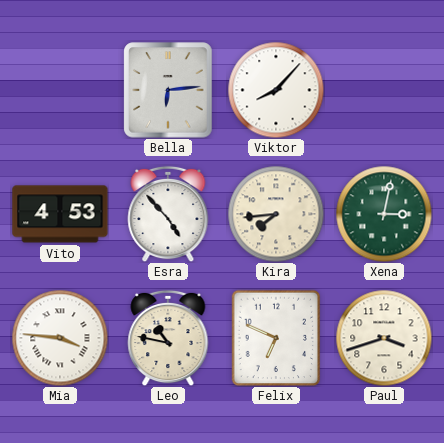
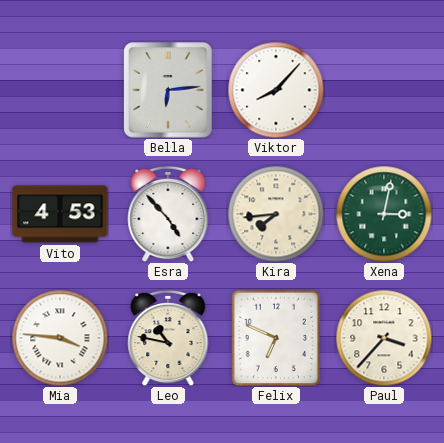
Paul: 3:42 -> 3:37 (384, 338)
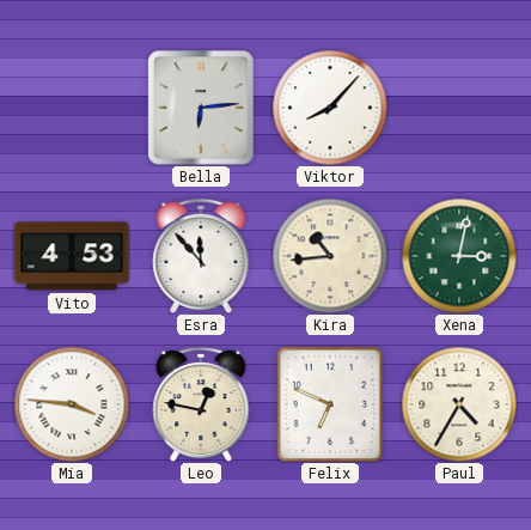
Esra: 4:53 -> 11:53 (201, 256)
Kira: 7:44 -> 10:44 (330, 256)
Leo: 10:47 -> 12:47 (201, 404)
Paul: 3:37 -> 4:35 (459, 404)
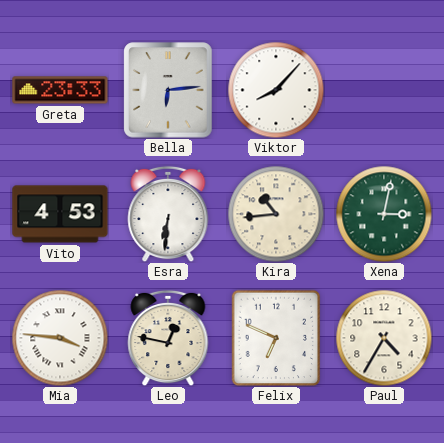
Greta: none -> 23:33 (60, 90)
Esra: 11:53 -> 6:31 (168, 214)
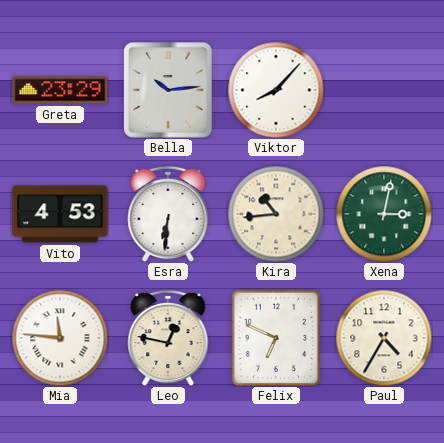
Greta: 23:33 -> 23:29 (60, 90)
Bella: 6:14 -> 10:14 (168, 90)
Mia: 3:46 -> 11:46 (60, 338)
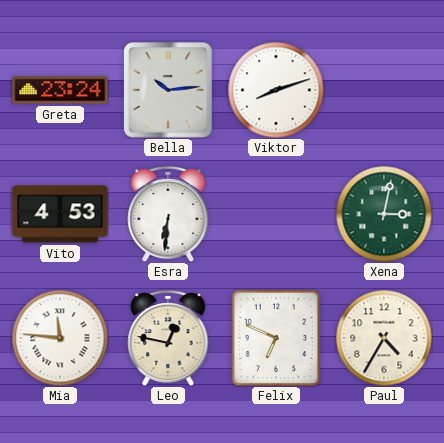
Greta: 23:29 -> 23:24 (60, 90)
Viktor: 8:07 -> 8:12 (276, 90)
Kira: 10:44 -> none (276, 214)
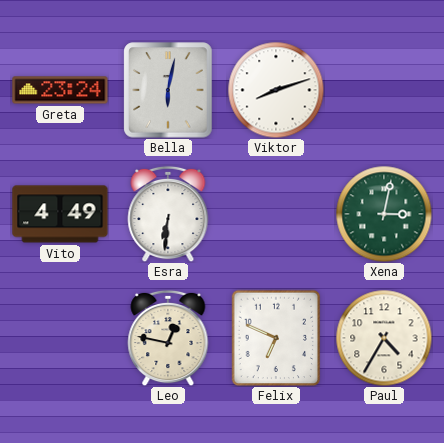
Bella: 10:14 -> 6:02 (168, 90)
Vito: 4:53 -> 4:49 (60, 214)
Mia: 11:46 -> none (60, 338)
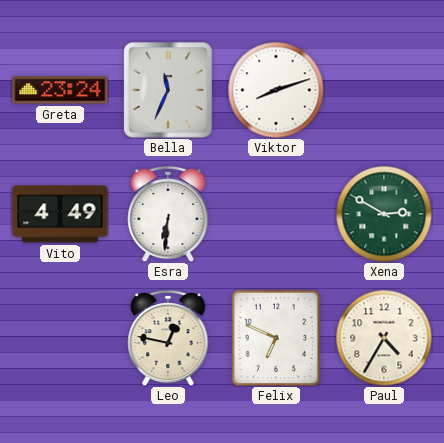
Bella: 6:02 -> 11:34 (168, 90)
Xena: 3:02 -> 2:50 (384, 214)
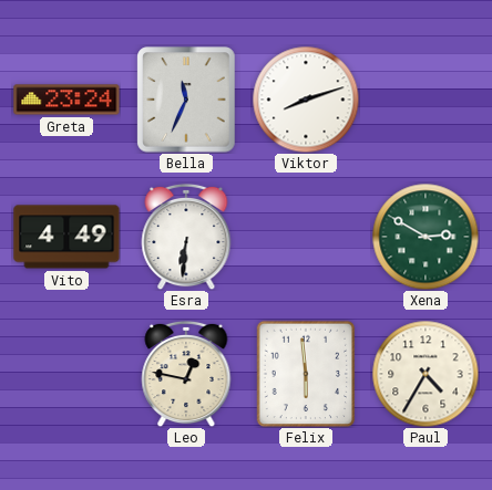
Felix: 6:49 -> 5:59 (306, 374)
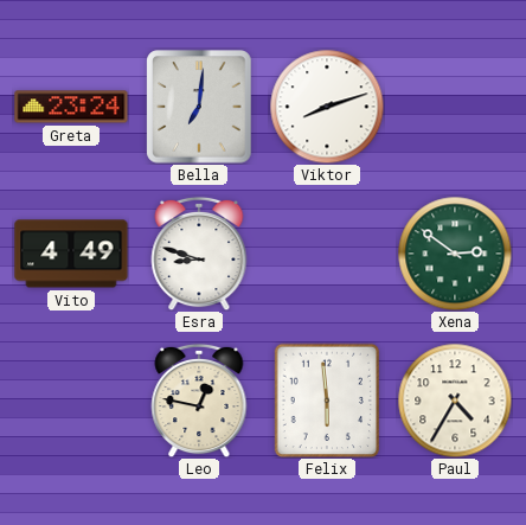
Bella: 11:34 -> 7:01 (199, 107)
Esra: 6:31 -> 8:48 (199, 254)
Xena: 2:50 -> 2:51 (455, 254)
